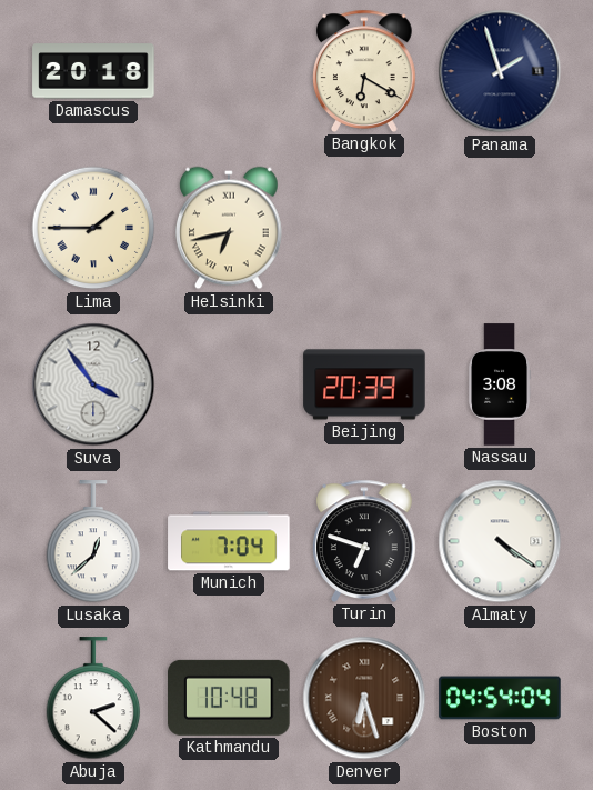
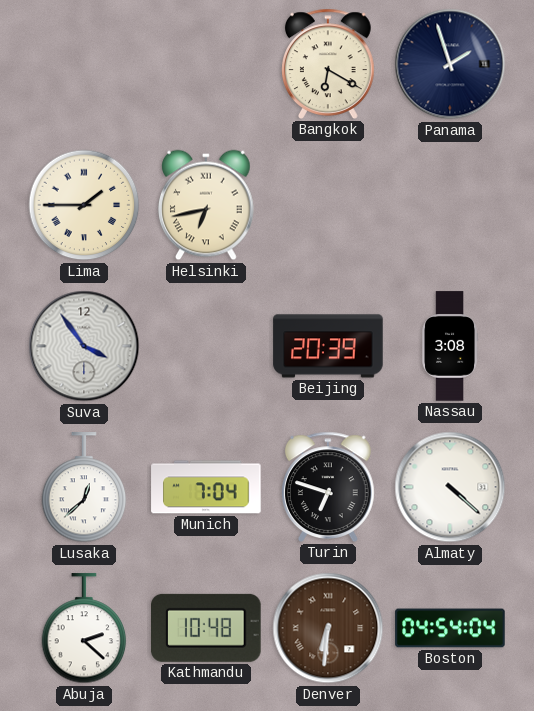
Damascus: 20:18 -> none (93, 71)
Almaty: 4:21 -> 4:22 (450, 487)
Denver: 6:27 -> 6:31 (328, 628)
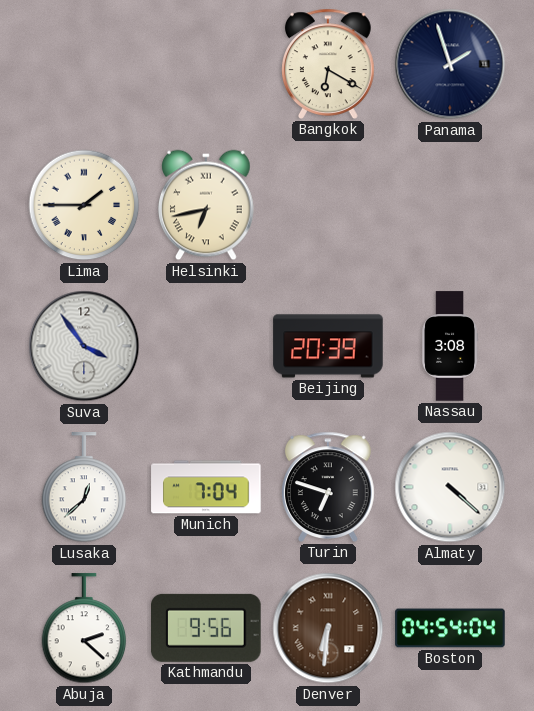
Kathmandu: 10:48 -> 9:56 (207, 628)
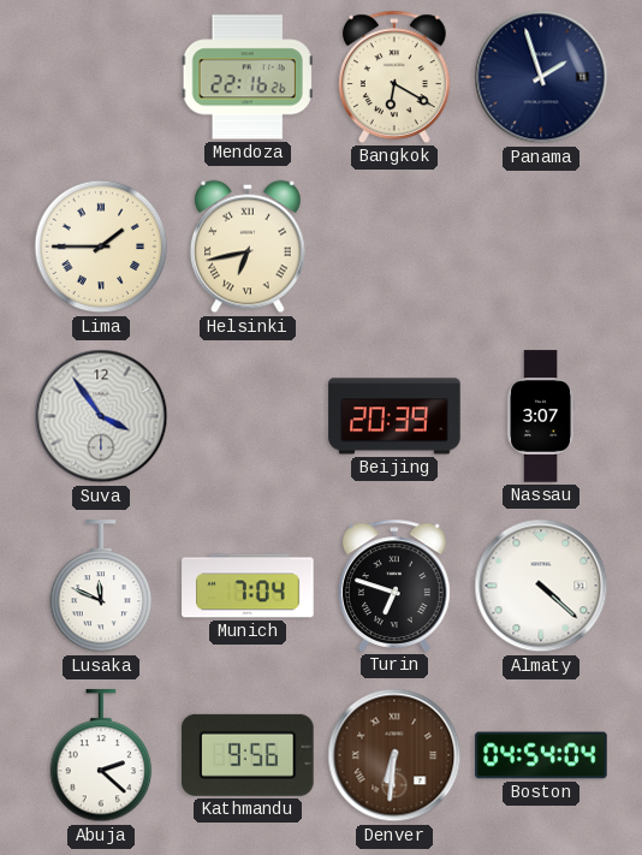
Mendoza: none -> 22:16 (248, 77)
Nassau: 3:08 -> 3:07 (540, 416)
Lusaka: 12:38 -> 11:49 (101, 587)
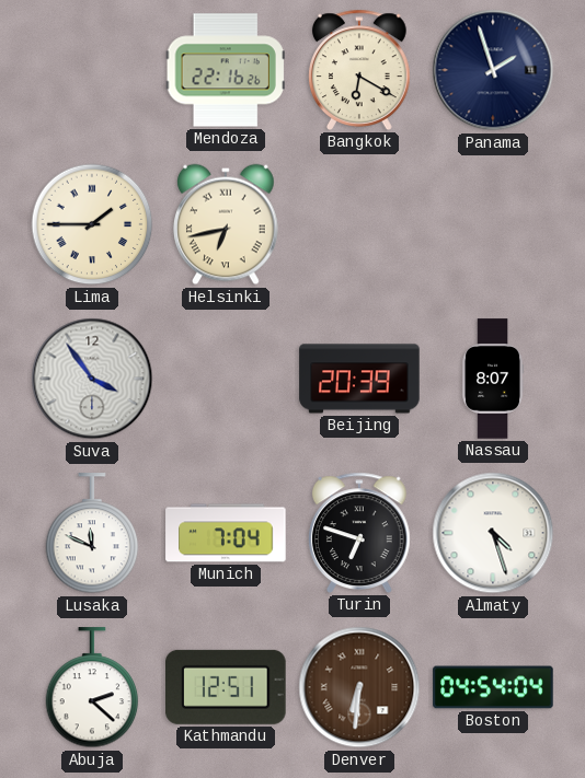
Nassau: 3:07 -> 8:07 (492, 379)
Almaty: 4:22 -> 4:27 (493, 533)
Kathmandu: 9:56 -> 12:51 (227, 687)
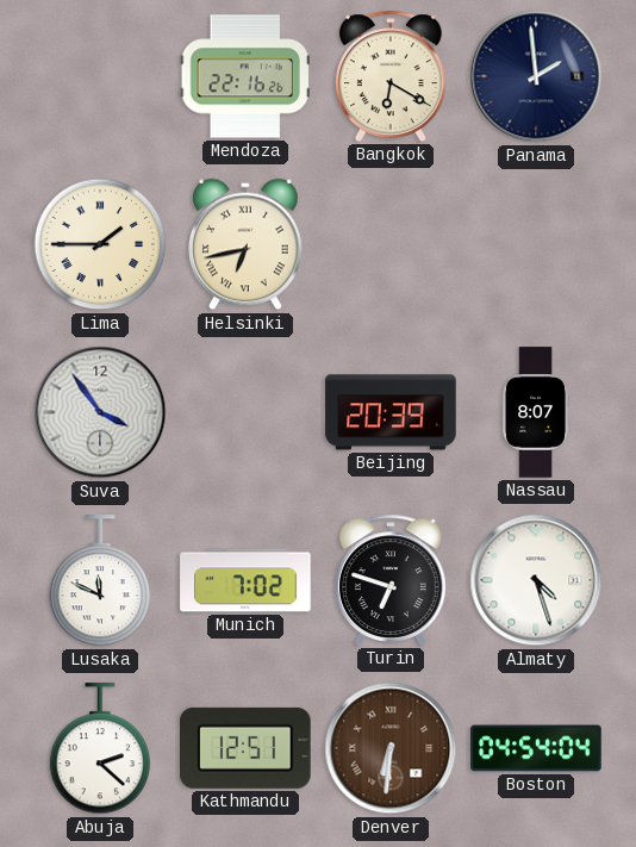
Panama: 1:57 -> 1:59 (536, 76)
Munich: 7:04 -> 7:02 (245, 580)
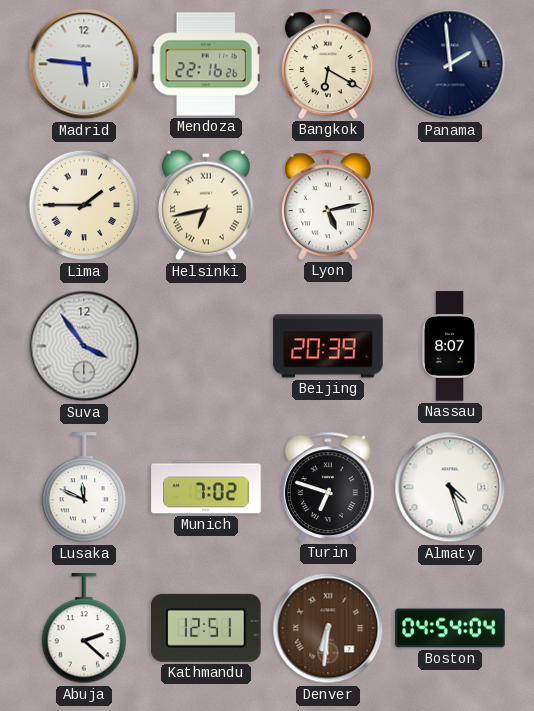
Madrid: none -> 5:46 (84, 64)
Lyon: none -> 5:13 (329, 205)
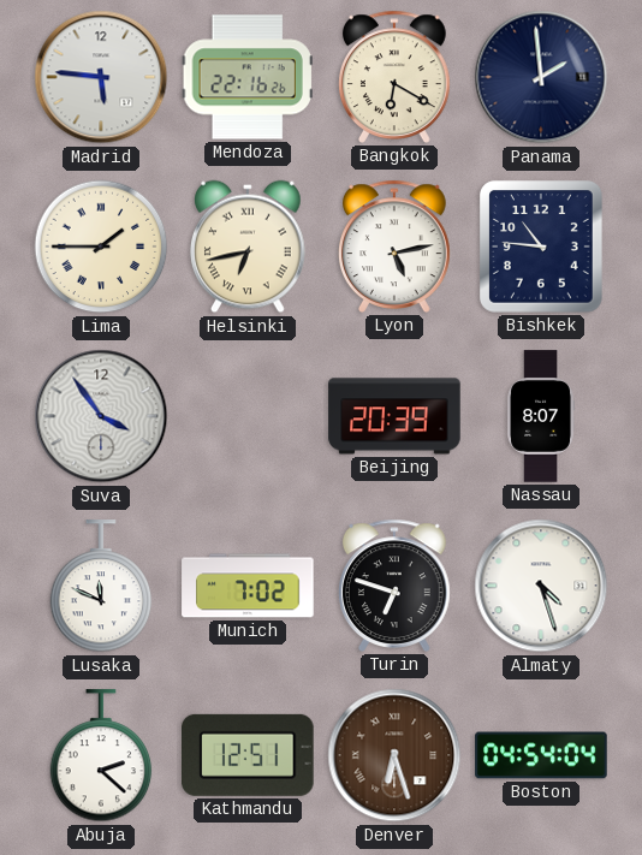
Bishkek: none -> 10:46 (542, 247)
Denver: 6:31 -> 6:27 (394, 755)
